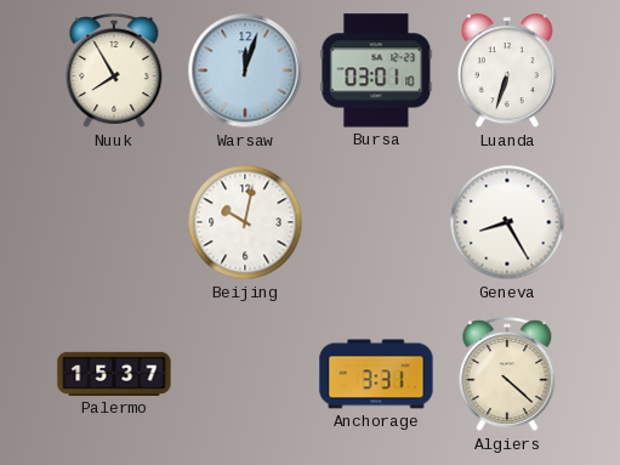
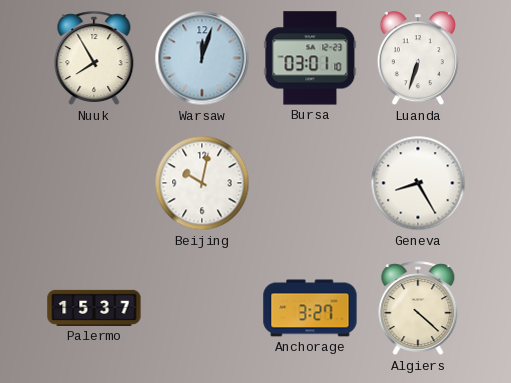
Anchorage: 3:31 -> 3:27 (310, 308)
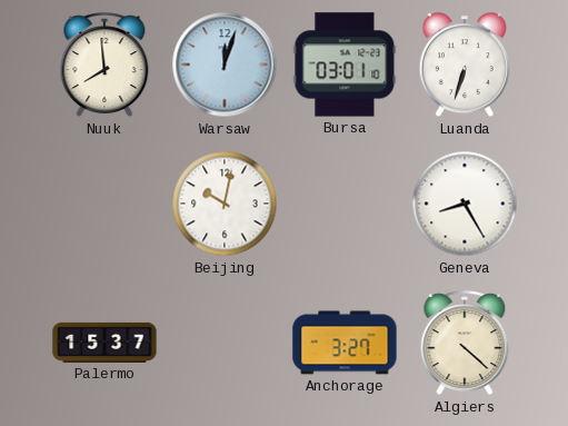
Nuuk: 7:55 -> 7:59 (104, 66)
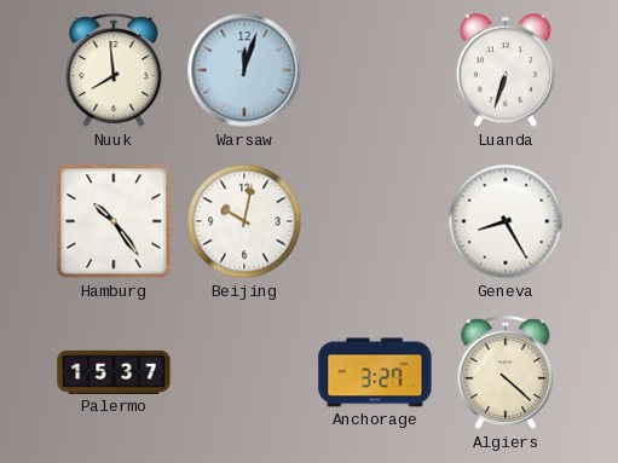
Bursa: 03:01 -> none (345, 65)
Hamburg: none -> 10:24 (114, 221)
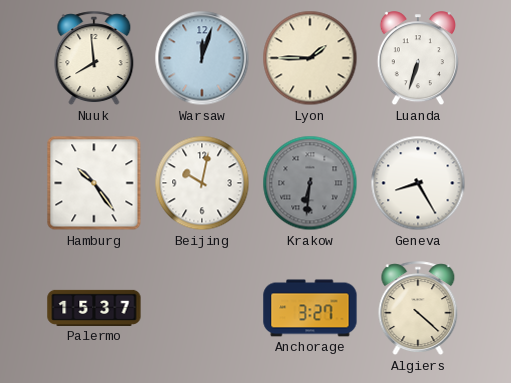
Lyon: none -> 1:45 (310, 58)
Krakow: none -> 6:31 (310, 183)
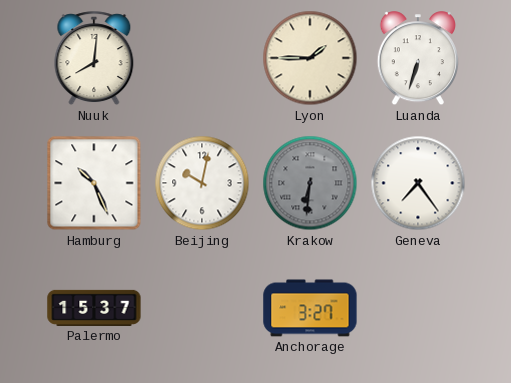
Nuuk: 7:59 -> 8:01 (94, 59)
Warsaw: 12:03 -> none (202, 58)
Hamburg: 10:24 -> 10:26 (94, 183)
Geneva: 8:25 -> 7:24 (418, 183)
Algiers: 4:22 -> none (418, 309)
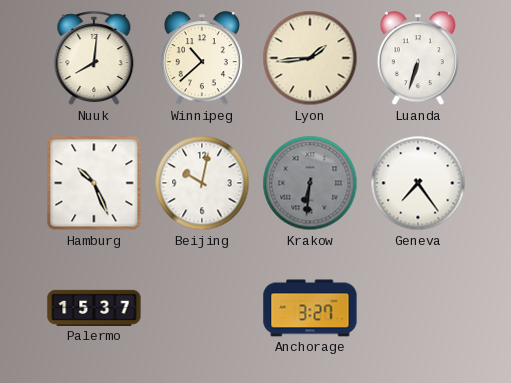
Winnipeg: none -> 10:38 (202, 59)
Lyon: 1:45 -> 1:44 (310, 58)
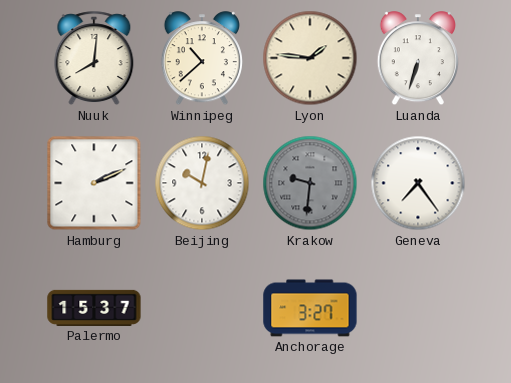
Lyon: 1:44 -> 1:46 (310, 58)
Hamburg: 10:26 -> 2:11 (94, 183)
Krakow: 6:31 -> 9:31 (310, 183)
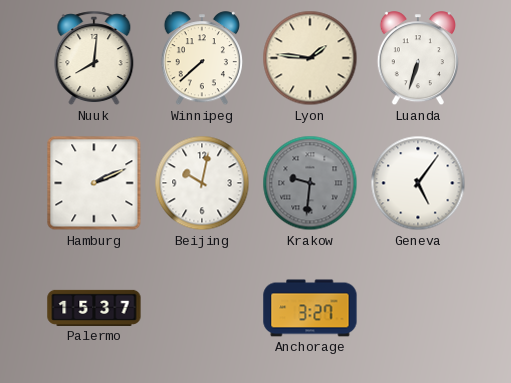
Winnipeg: 10:38 -> 7:38 (202, 59)
Geneva: 7:24 -> 5:06 (418, 183)
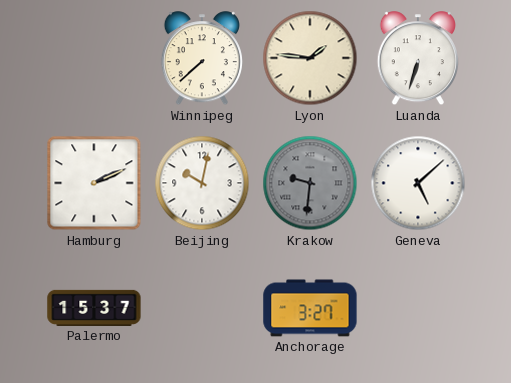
Nuuk: 8:01 -> none (94, 59)
Geneva: 5:06 -> 5:08 (418, 183)
